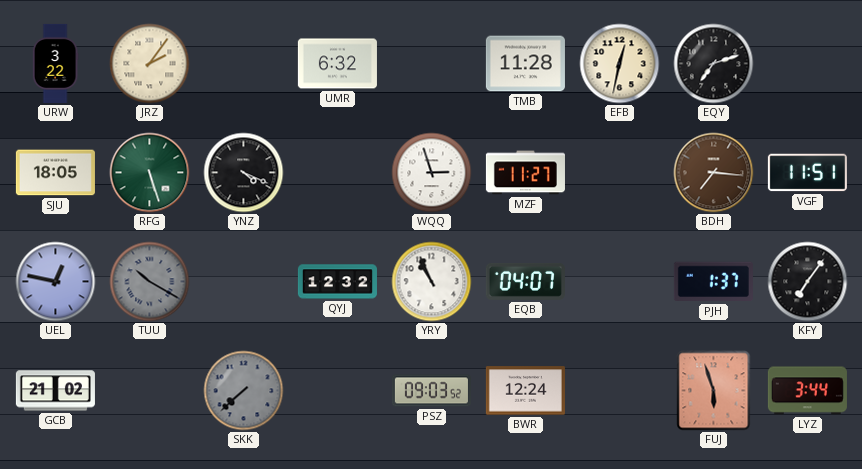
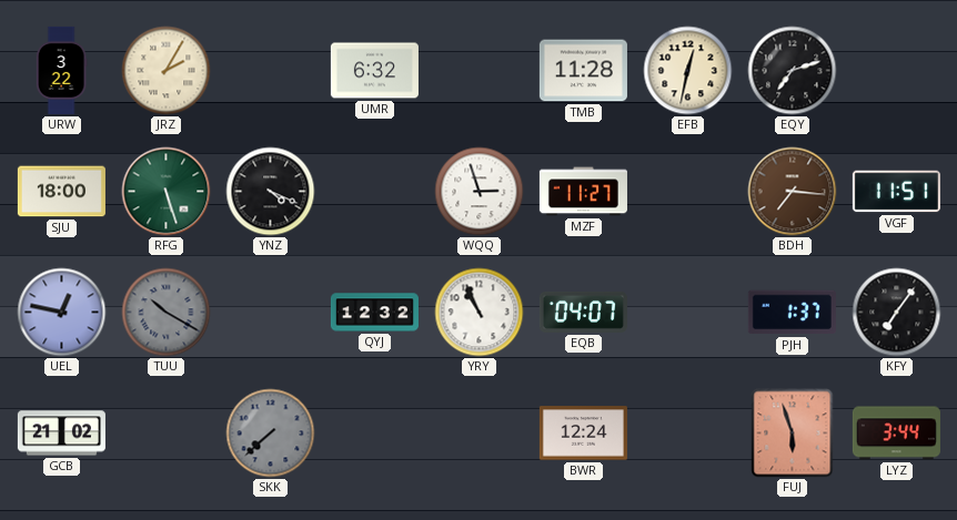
JRZ: 2:06 -> 2:05 (167, 71)
SJU: 18:05 -> 18:00 (61, 192)
PSZ: 09:03 -> none (431, 391)
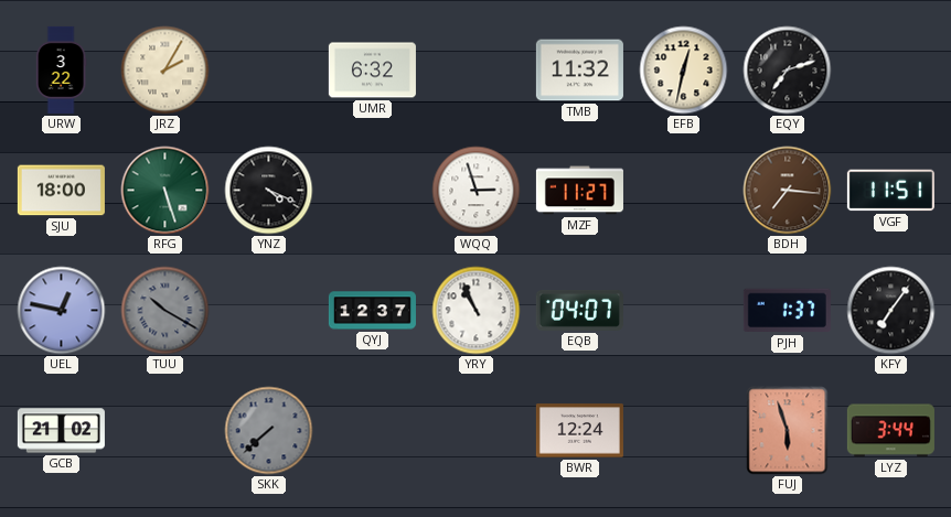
TMB: 11:28 -> 11:32 (579, 71)
QYJ: 12:32 -> 12:37 (372, 311)
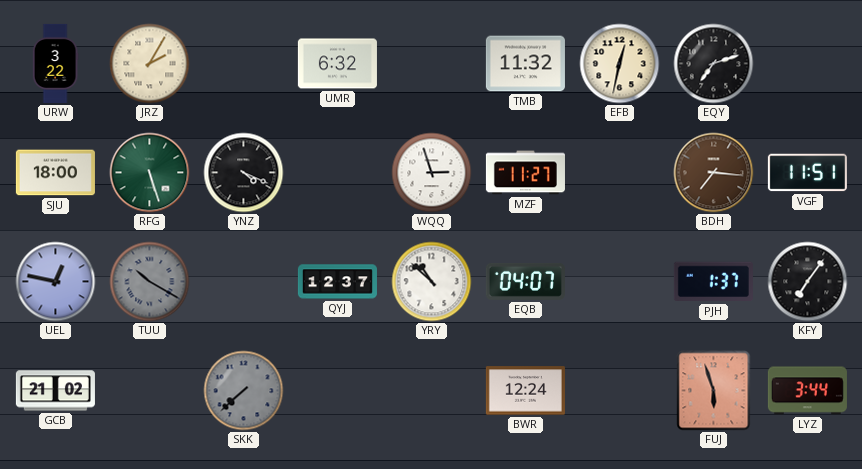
YRY: 10:56 -> 10:52 (432, 282)
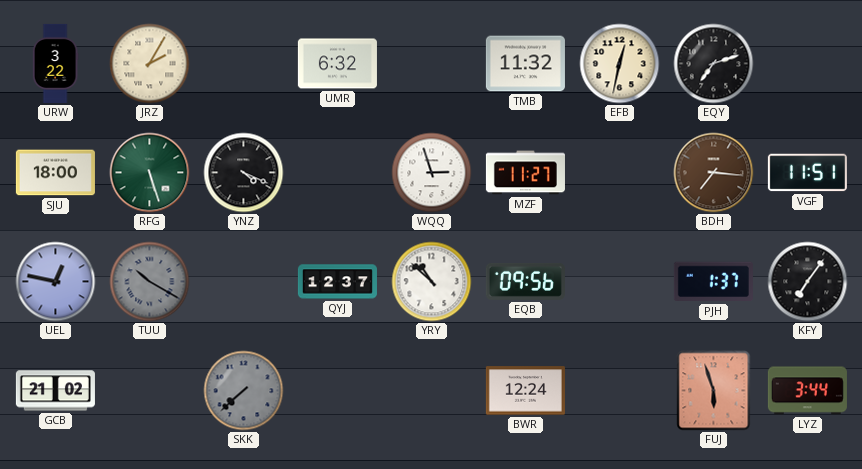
EQB: 04:07 -> 09:56 (525, 281)
